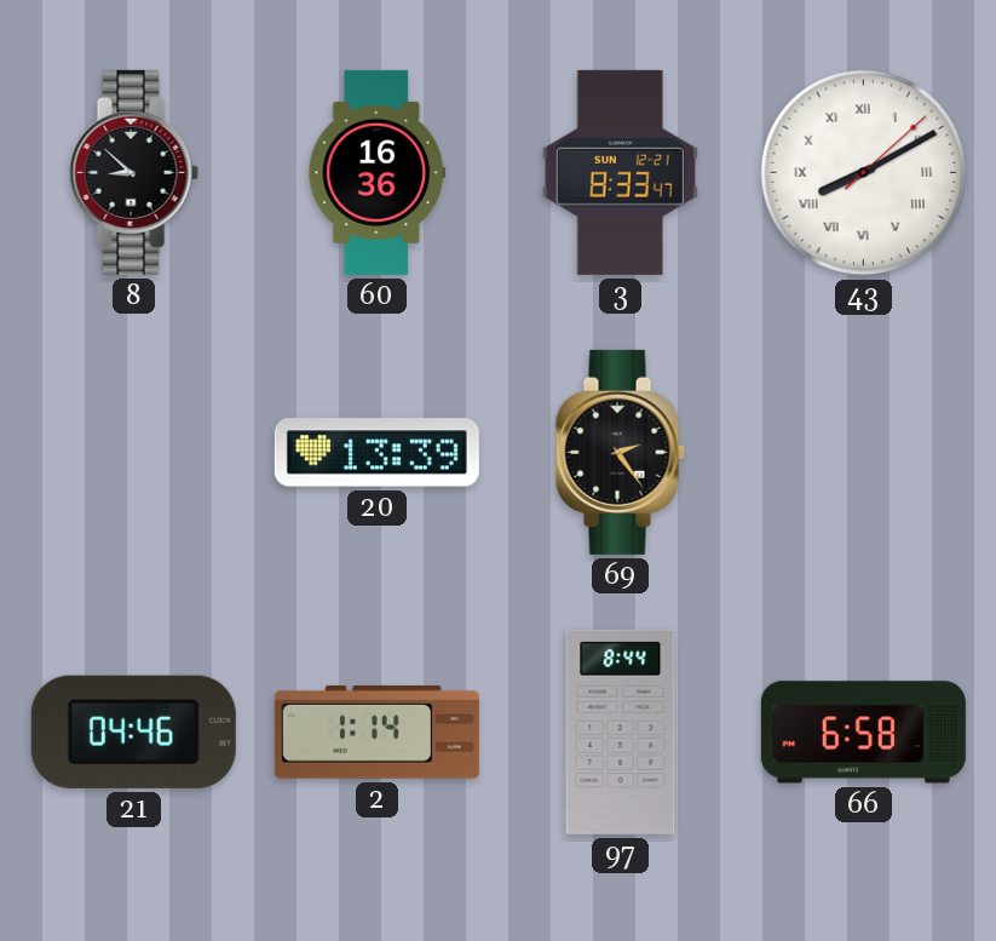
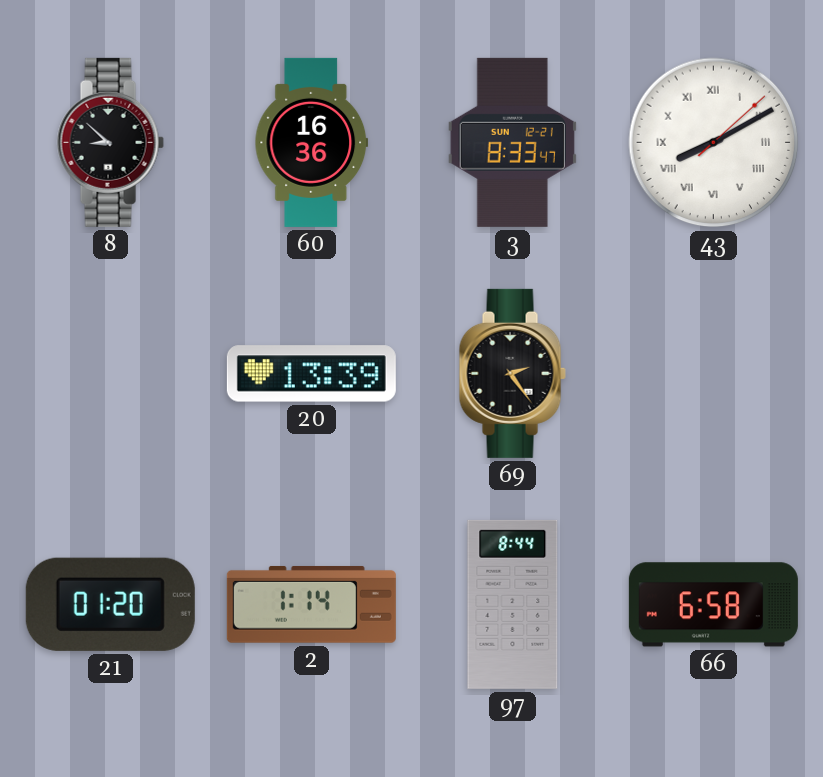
21: 04:46 -> 01:20 (110, 604)
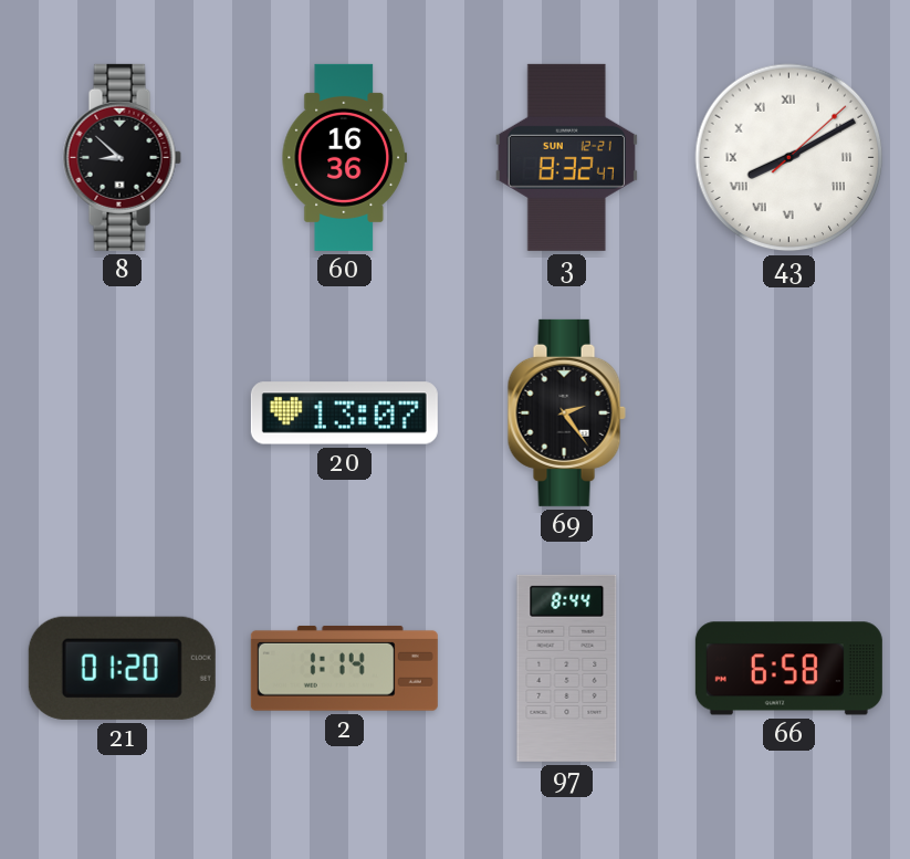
3: 8:33 -> 8:32 (566, 157)
20: 13:39 -> 13:07 (344, 413)
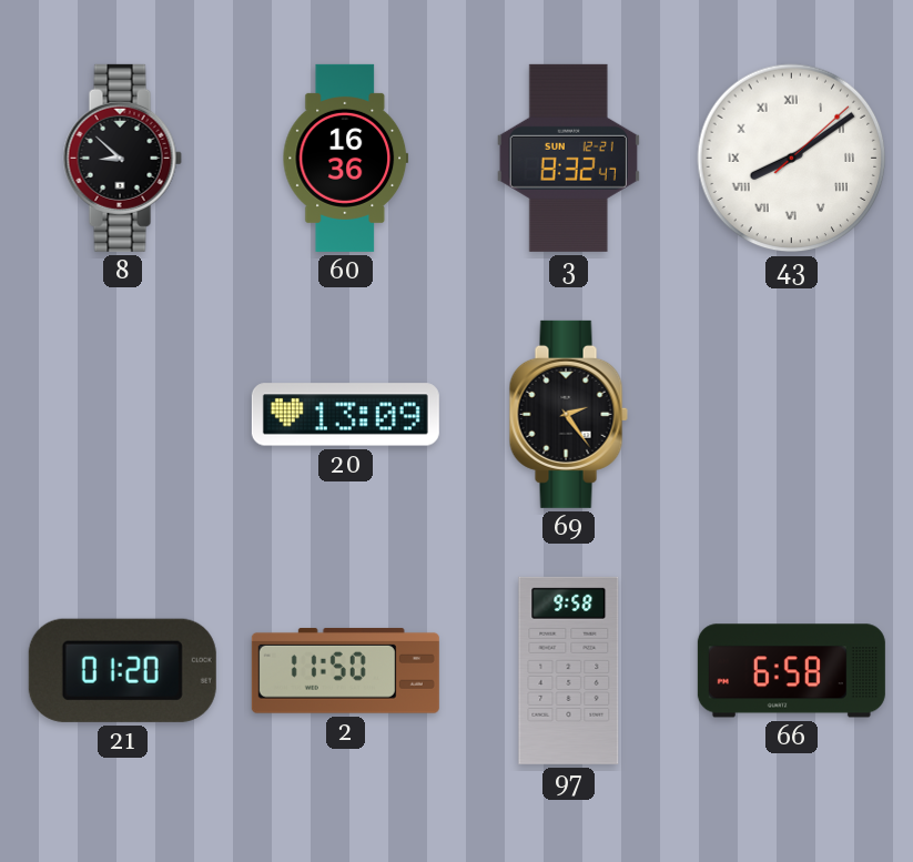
43: 8:10 -> 8:09 (792, 159)
20: 13:07 -> 13:09 (345, 415)
2: 1:14 -> 11:50 (345, 670)
97: 8:44 -> 9:58 (569, 670)
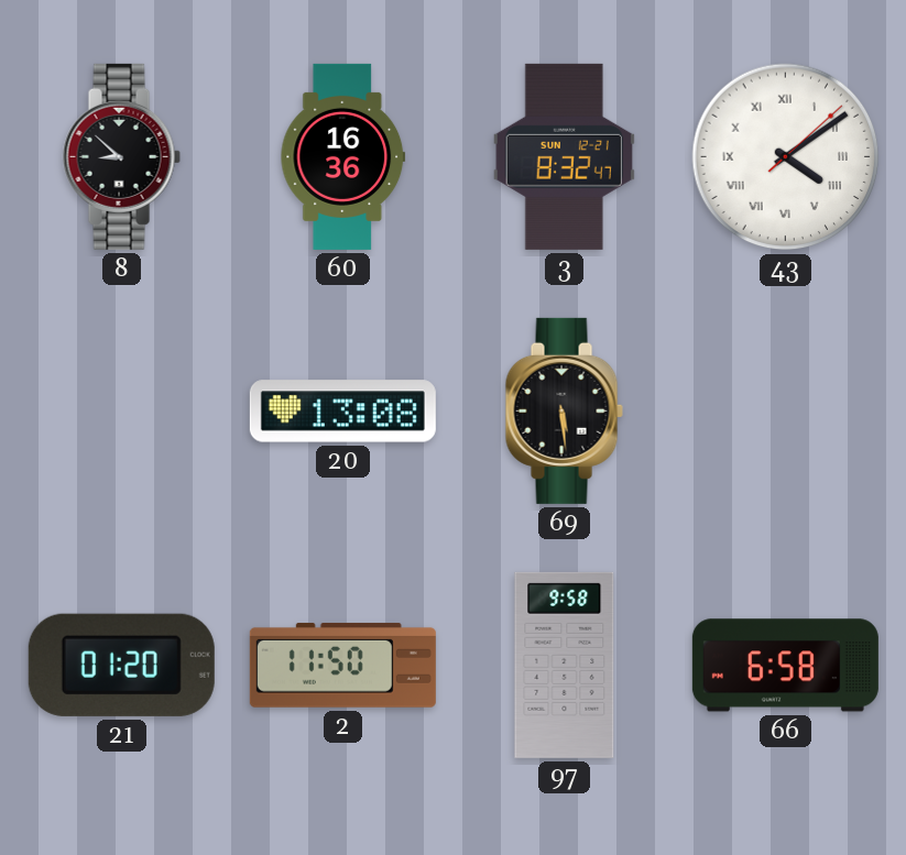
43: 8:09 -> 4:09 (786, 157)
20: 13:09 -> 13:08 (342, 412)
69: 2:24 -> 5:29 (564, 410)
